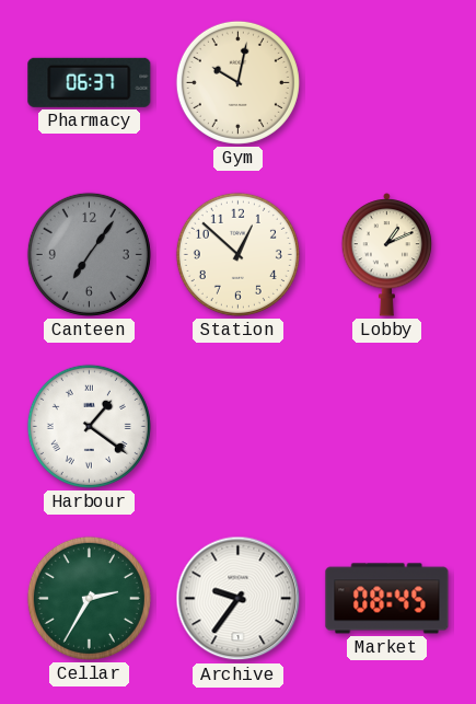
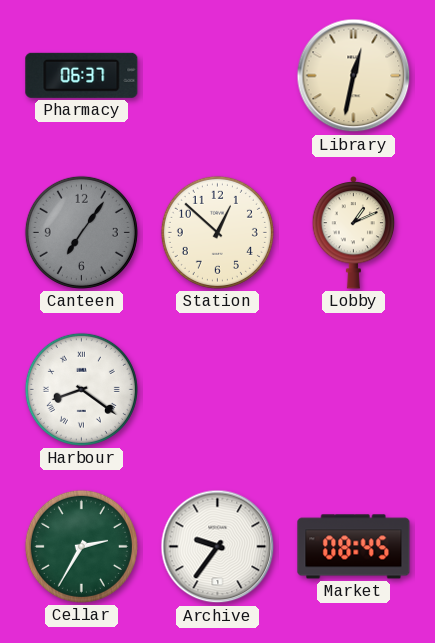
Gym: 10:02 -> none (237, 82)
Library: none -> 12:32 (354, 76)
Harbour: 1:21 -> 8:21 (81, 389)
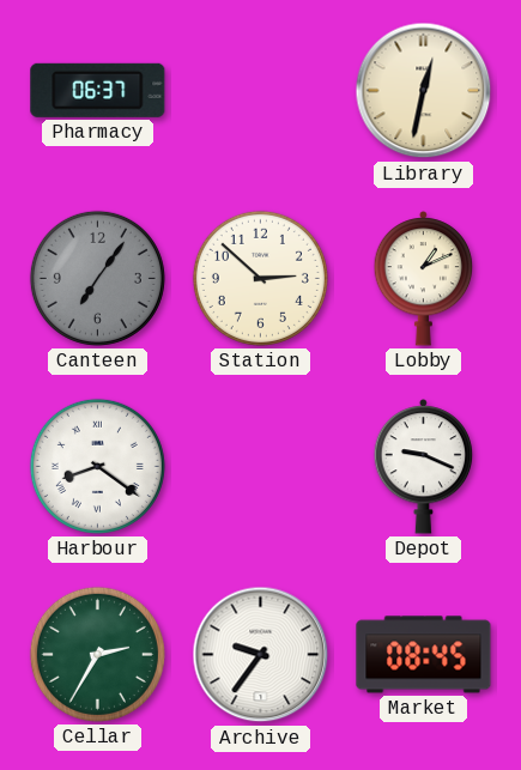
Station: 12:52 -> 2:52 (260, 278)
Depot: none -> 9:19 (424, 467)
